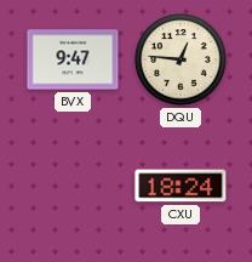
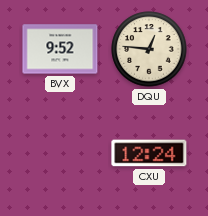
BVX: 9:47 -> 9:52 (60, 49)
CXU: 18:24 -> 12:24 (149, 153)
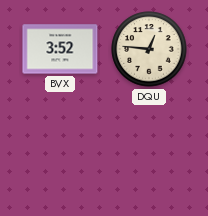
BVX: 9:52 -> 3:52 (60, 49)
CXU: 12:24 -> none (149, 153)
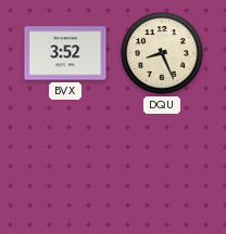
DQU: 12:46 -> 8:26 (162, 53)
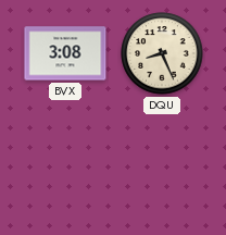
BVX: 3:52 -> 3:08 (65, 53)
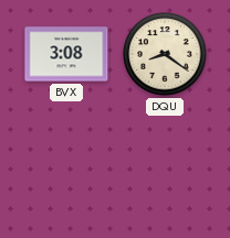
DQU: 8:26 -> 8:21 (165, 54)
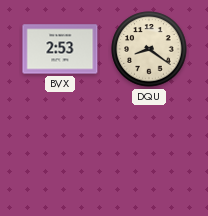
BVX: 3:08 -> 2:53 (60, 49)
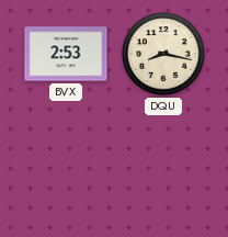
DQU: 8:21 -> 8:17 (163, 54)
